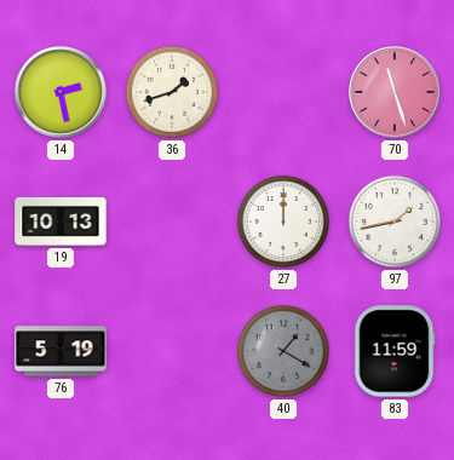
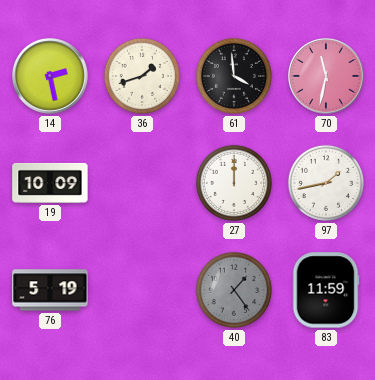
61: none -> 3:59 (234, 76)
70: 11:27 -> 11:32 (327, 77)
19: 10:13 -> 10:09 (50, 183)
40: 1:20 -> 1:24 (234, 290)
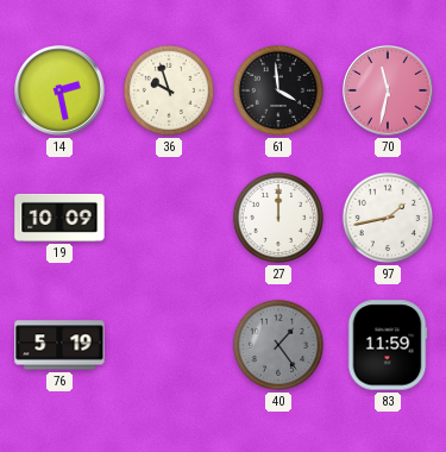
36: 1:42 -> 9:57 (169, 90)
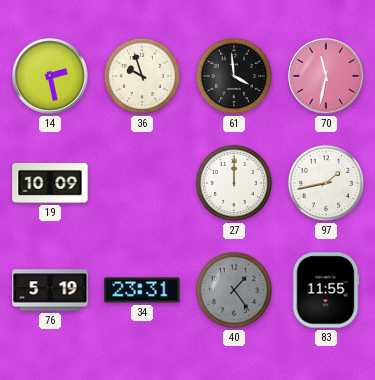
34: none -> 23:31 (142, 290)
83: 11:59 -> 11:55 (326, 290)
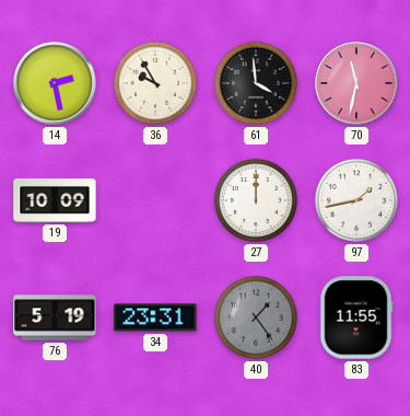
36: 9:57 -> 9:55 (155, 83)
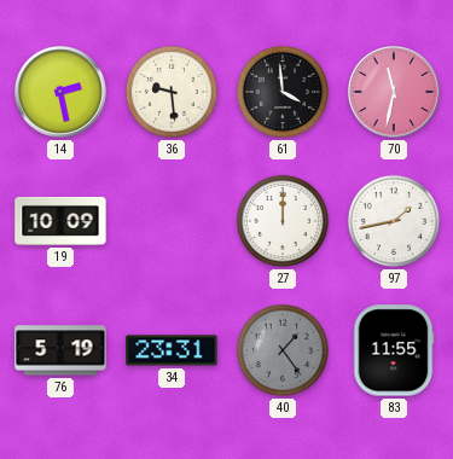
36: 9:55 -> 9:29 (172, 92)
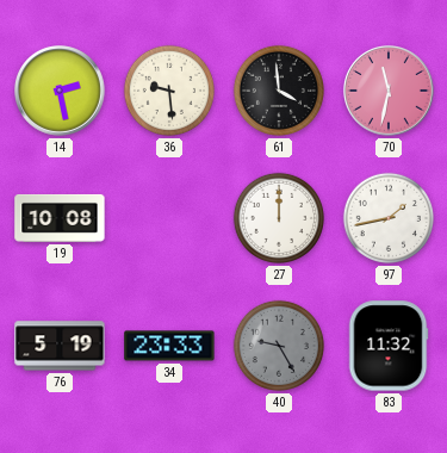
19: 10:09 -> 10:08 (60, 218)
34: 23:31 -> 23:33 (169, 346)
40: 1:24 -> 9:25 (279, 346)
83: 11:55 -> 11:32 (389, 346)
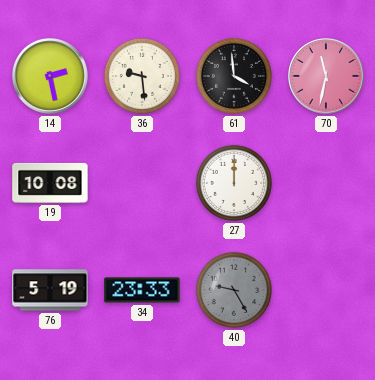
97: 1:43 -> none (389, 218)
83: 11:32 -> none (389, 346)
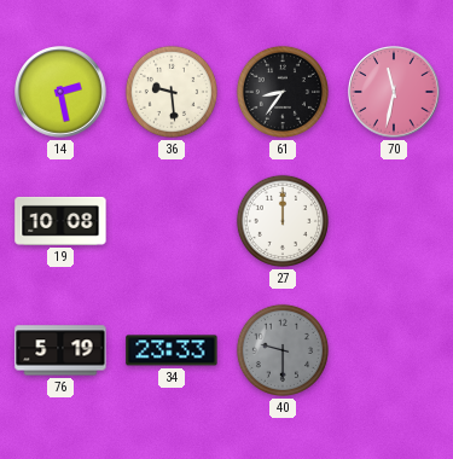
61: 3:59 -> 8:36 (283, 92)
40: 9:25 -> 9:30 (283, 350)
